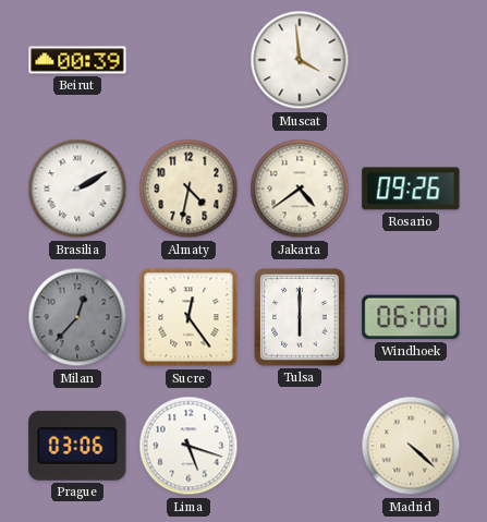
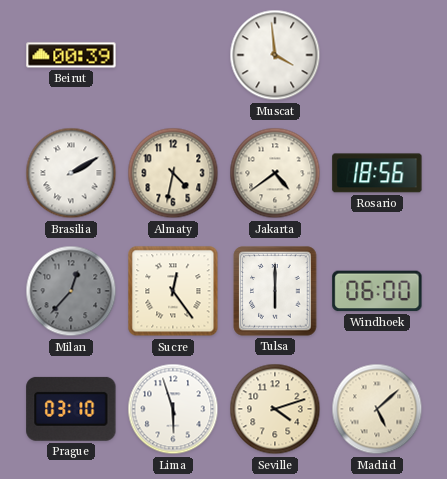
Rosario: 09:26 -> 18:56 (377, 173)
Prague: 03:06 -> 03:10 (71, 409)
Lima: 5:18 -> 5:57 (173, 409)
Seville: none -> 4:12 (275, 409)
Madrid: 4:22 -> 5:08 (377, 409)
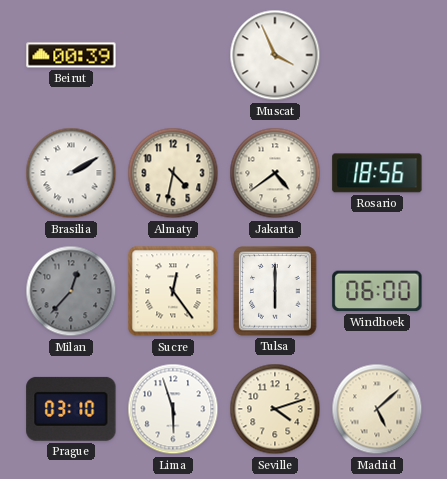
Muscat: 3:59 -> 3:56 (275, 55)
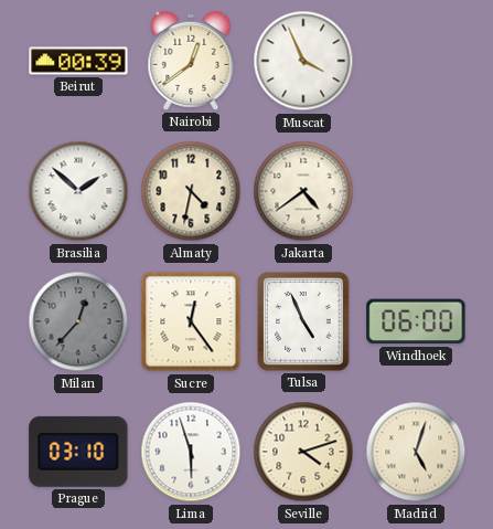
Nairobi: none -> 12:39 (191, 61)
Brasilia: 2:10 -> 1:52 (78, 191)
Rosario: 18:56 -> none (377, 173)
Tulsa: 6:00 -> 4:56 (303, 321)
Madrid: 5:08 -> 5:03 (416, 452)
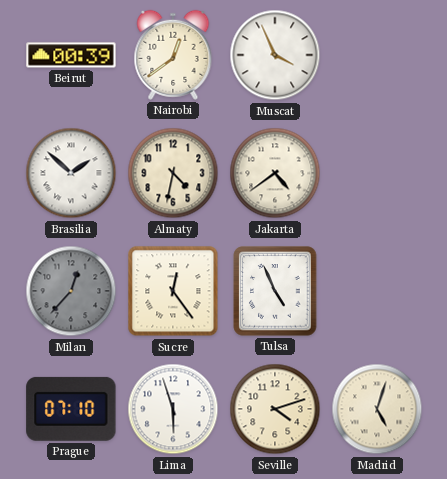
Windhoek: 06:00 -> none (416, 321)
Prague: 03:10 -> 07:10 (71, 409)
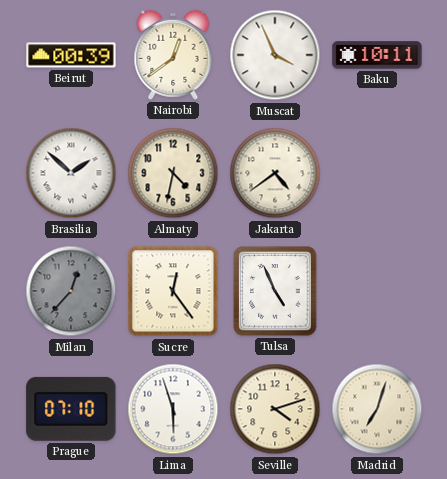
Baku: none -> 10:11 (377, 55)
Madrid: 5:03 -> 7:03 (377, 409)
